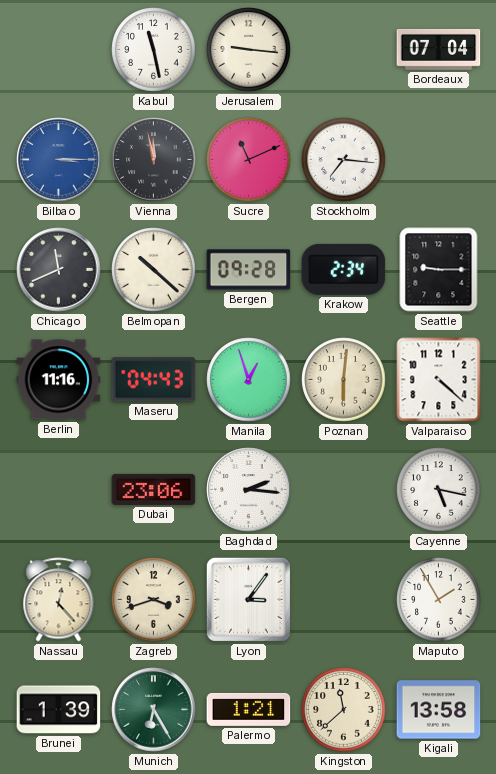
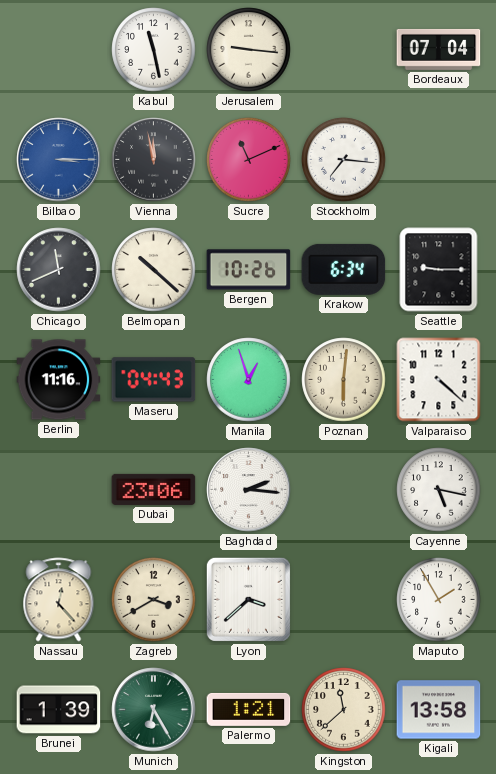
Bergen: 09:28 -> 10:26 (249, 270)
Krakow: 2:34 -> 6:34 (344, 269)
Zagreb: 3:42 -> 3:40 (154, 600)
Lyon: 3:06 -> 3:38 (248, 599)
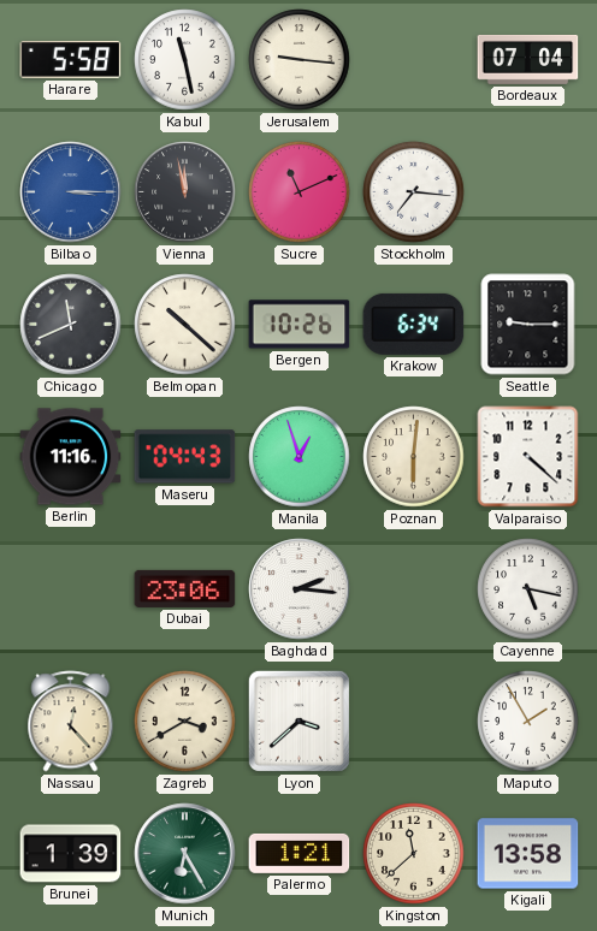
Harare: none -> 5:58 (71, 60)
